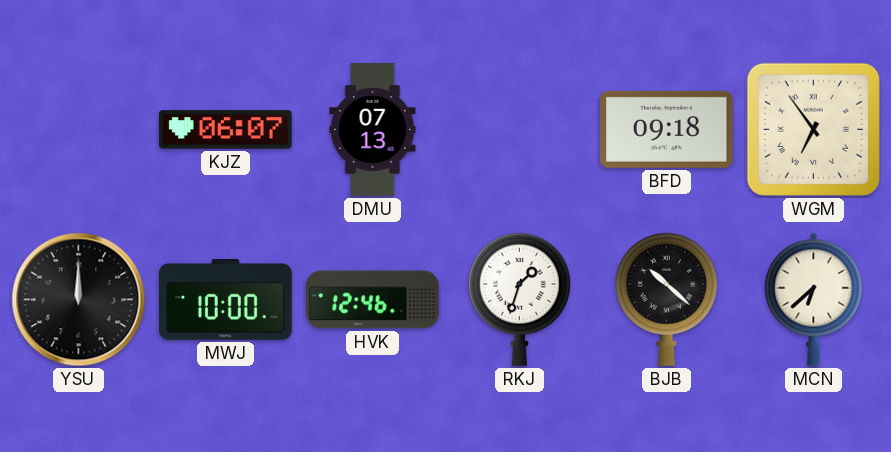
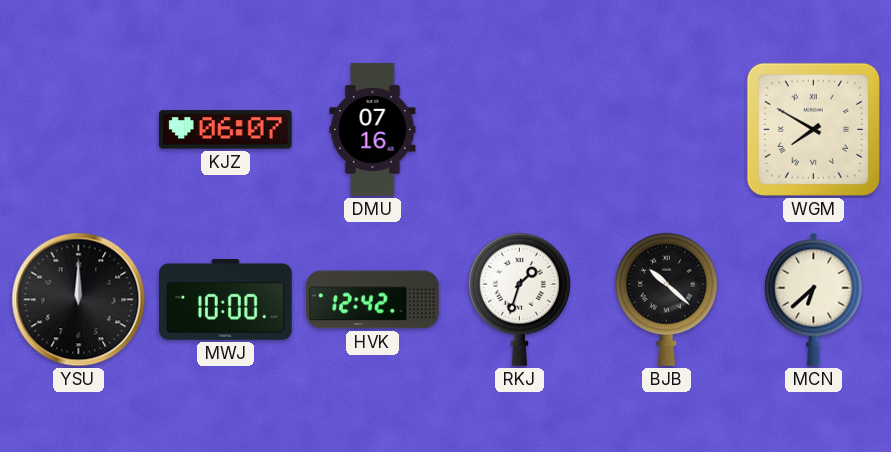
DMU: 07:13 -> 07:16 (373, 130)
BFD: 09:18 -> none (667, 129)
WGM: 6:54 -> 7:50 (813, 129)
HVK: 12:46 -> 12:42 (373, 300)
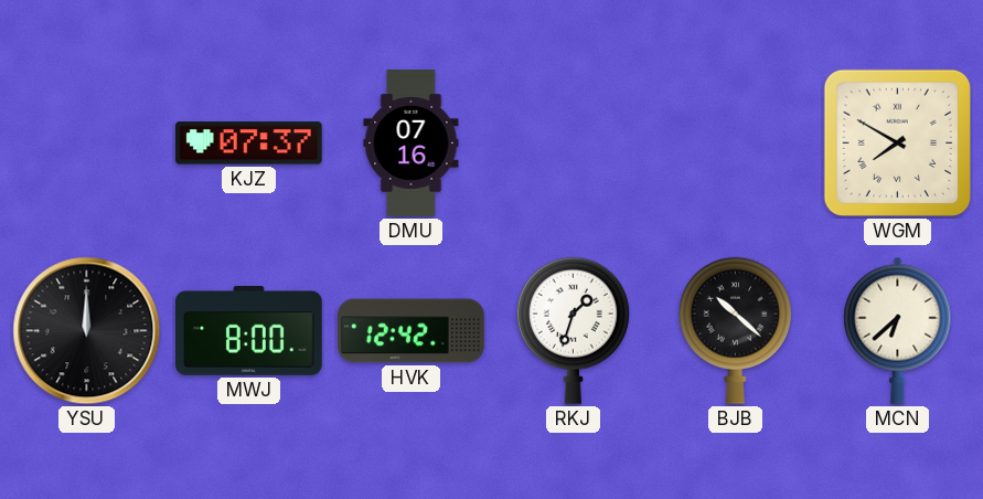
KJZ: 06:07 -> 07:37 (248, 144)
MWJ: 10:00 -> 8:00 (249, 331)
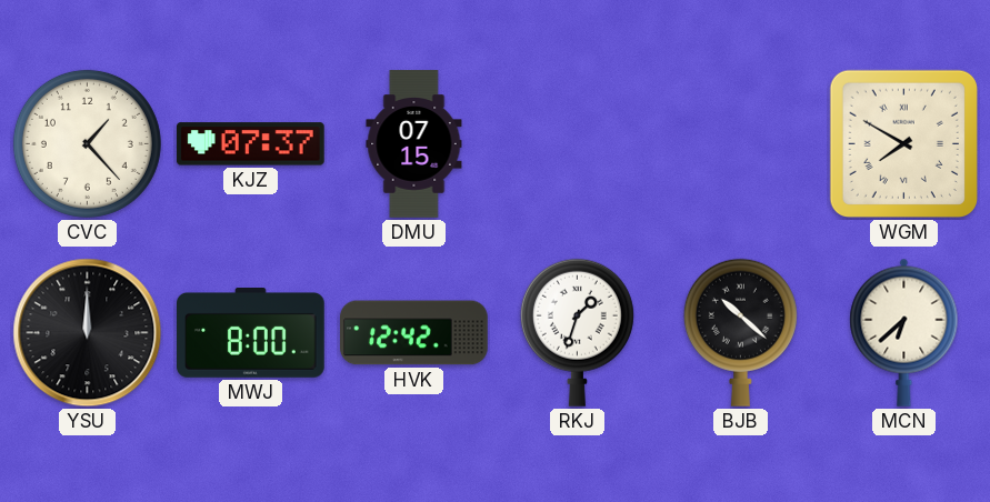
CVC: none -> 1:23 (87, 143)
DMU: 07:16 -> 07:15 (414, 144)
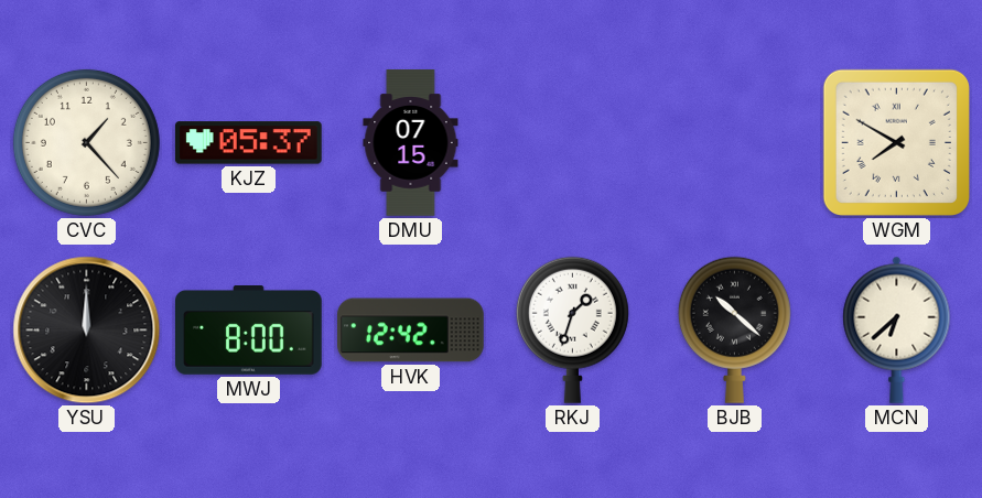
KJZ: 07:37 -> 05:37 (248, 143)
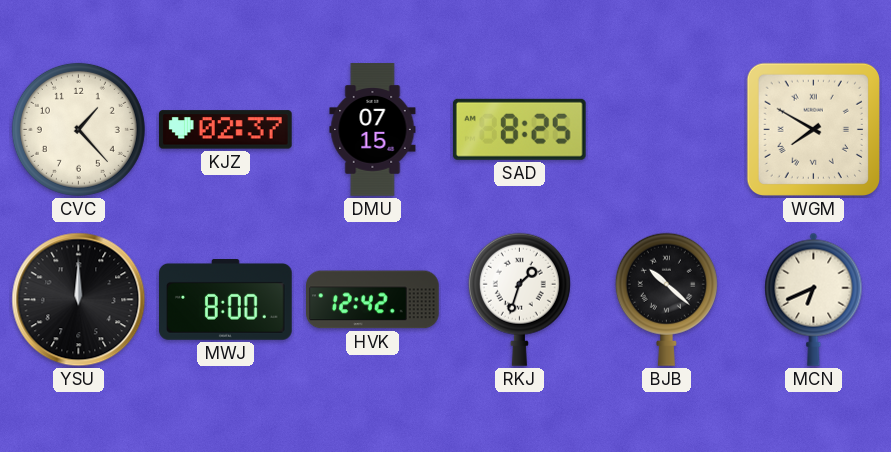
KJZ: 05:37 -> 02:37 (225, 130)
SAD: none -> 8:25 (519, 129)
MCN: 6:38 -> 6:41 (814, 299)
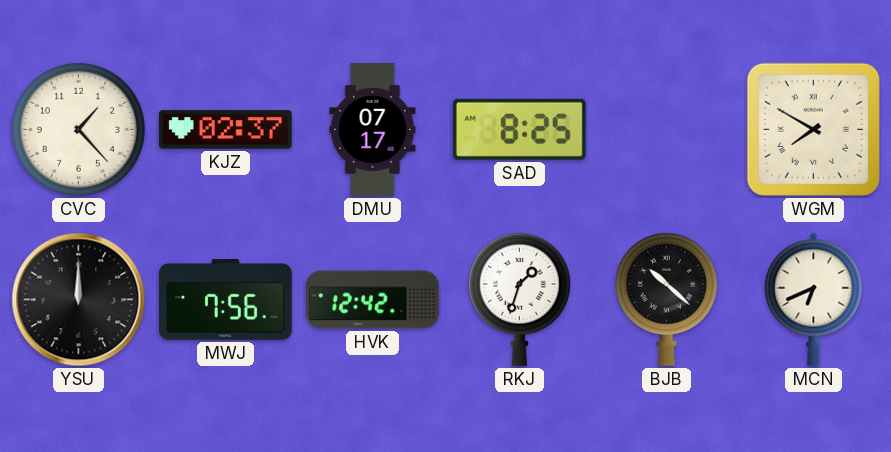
DMU: 07:15 -> 07:17 (373, 130)
MWJ: 8:00 -> 7:56 (226, 300)
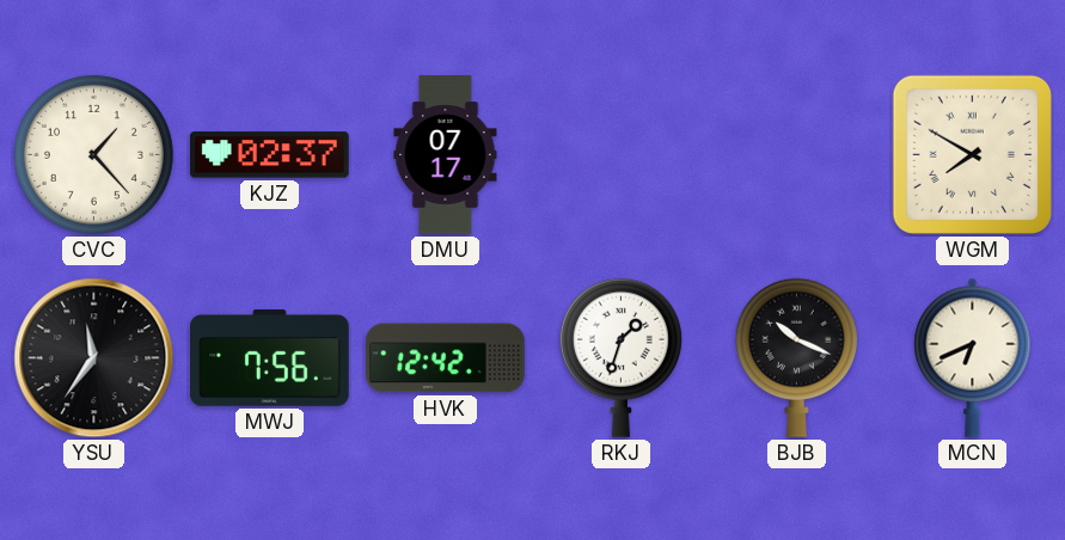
SAD: 8:25 -> none (519, 129)
YSU: 12:00 -> 11:36 (94, 358)
BJB: 10:22 -> 10:19 (796, 357)
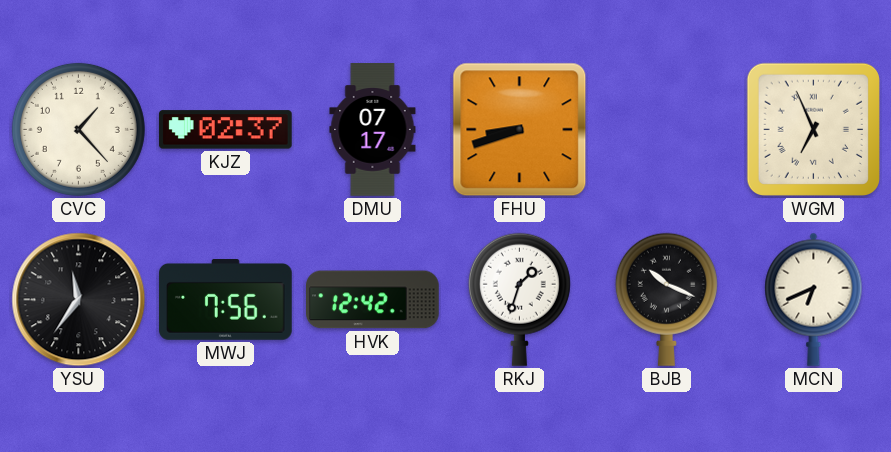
FHU: none -> 8:42 (520, 130)
WGM: 7:50 -> 6:56 (813, 129)
